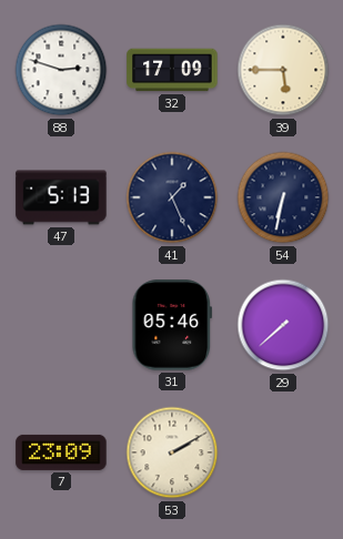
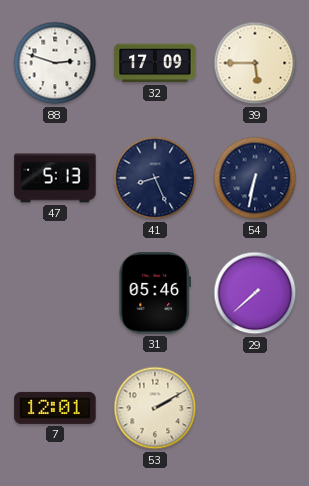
41: 1:26 -> 8:26 (155, 178)
7: 23:09 -> 12:01 (55, 408)
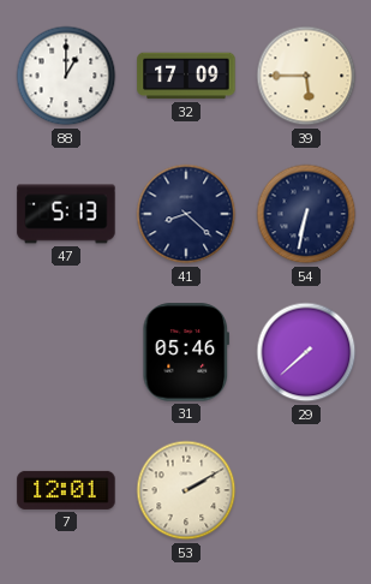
88: 2:48 -> 1:00 (66, 76)
41: 8:26 -> 8:22 (186, 214)
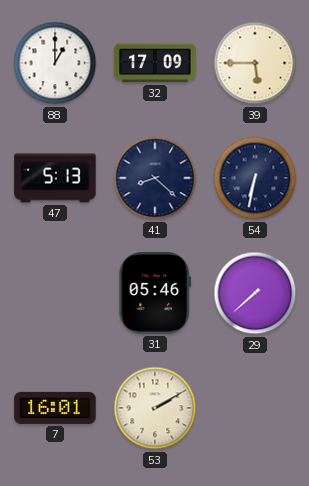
7: 12:01 -> 16:01 (55, 408)
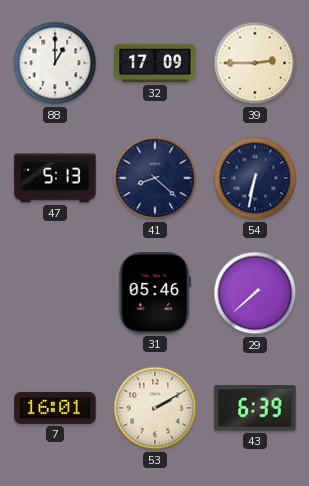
39: 5:45 -> 2:45 (255, 63)
43: none -> 6:39 (255, 409)
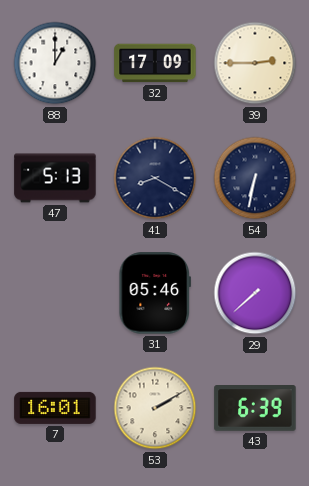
41: 8:22 -> 8:20 (155, 178)
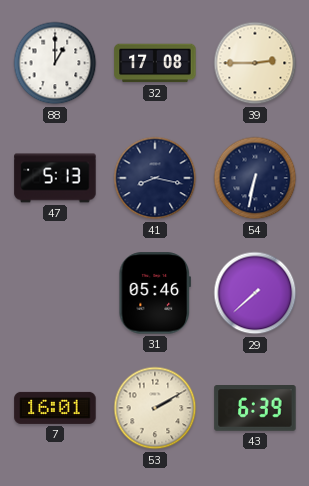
32: 17:09 -> 17:08 (155, 63)
41: 8:20 -> 8:17 (155, 178)
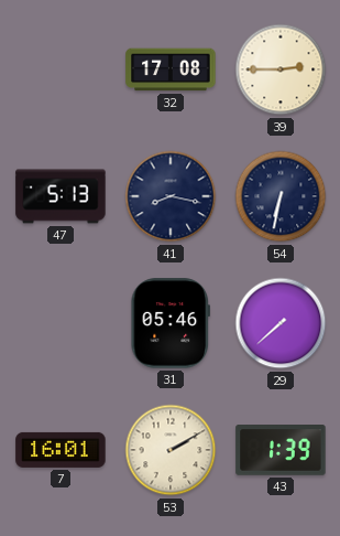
88: 1:00 -> none (55, 63)
43: 6:39 -> 1:39 (281, 451)
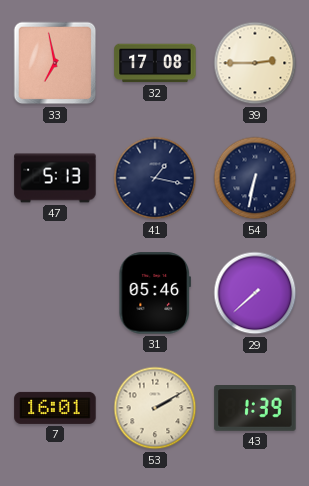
33: none -> 6:58 (55, 63)
41: 8:17 -> 1:17 (155, 178)
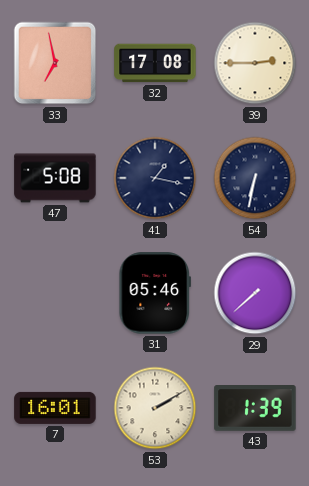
47: 5:13 -> 5:08 (55, 178)
